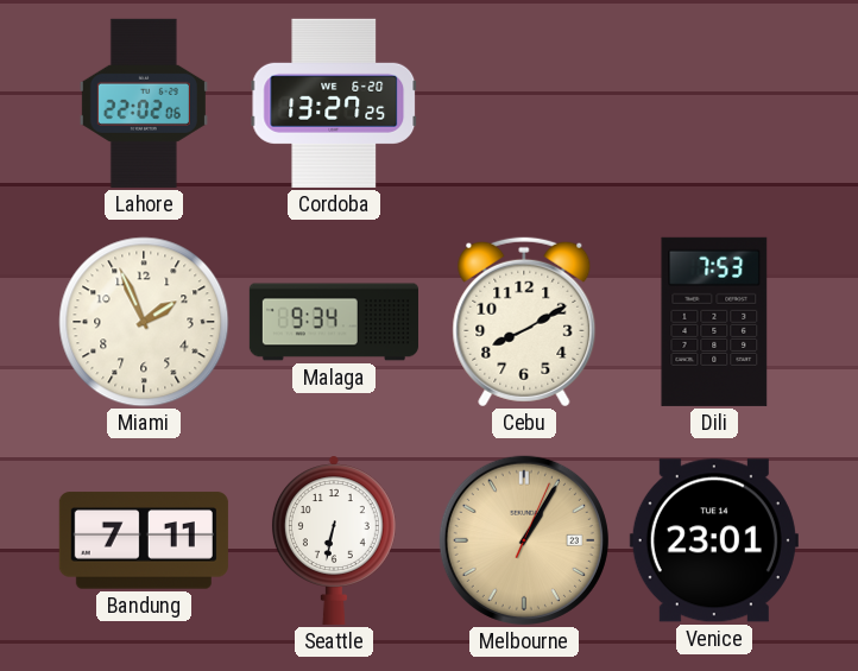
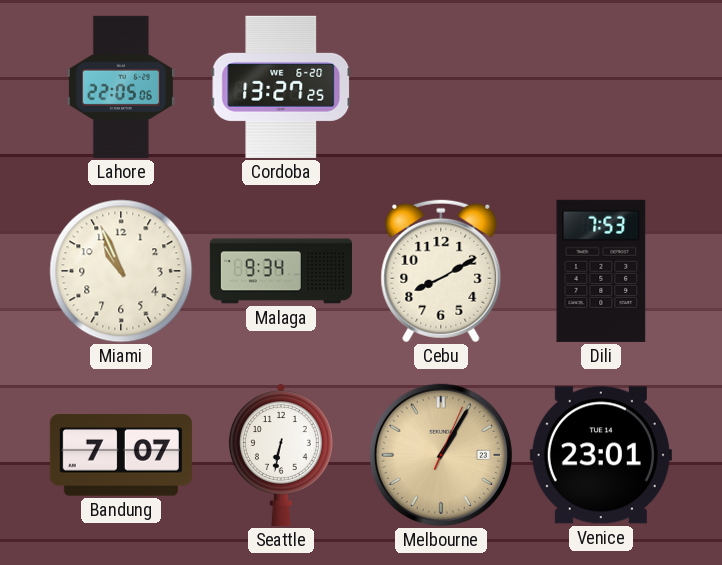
Lahore: 22:02 -> 22:05 (121, 87)
Miami: 1:56 -> 10:56 (121, 271)
Bandung: 7:11 -> 7:07 (121, 455)
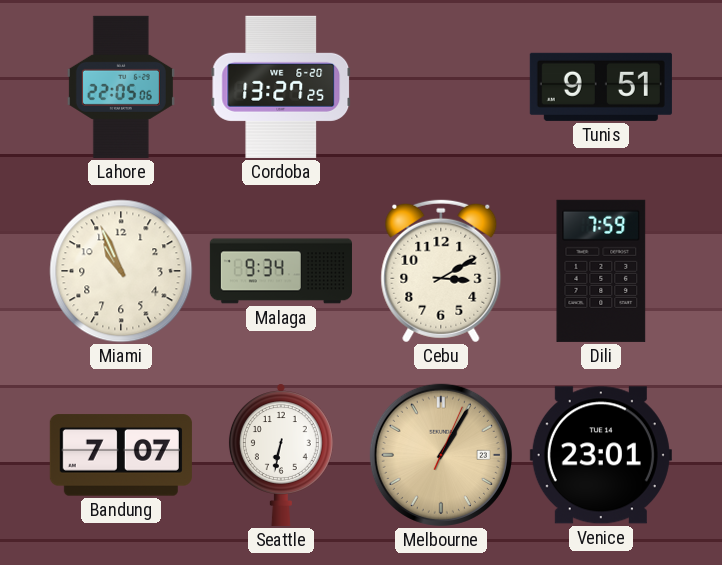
Tunis: none -> 9:51 (601, 87)
Cebu: 8:10 -> 3:10 (441, 271)
Dili: 7:53 -> 7:59 (601, 271)
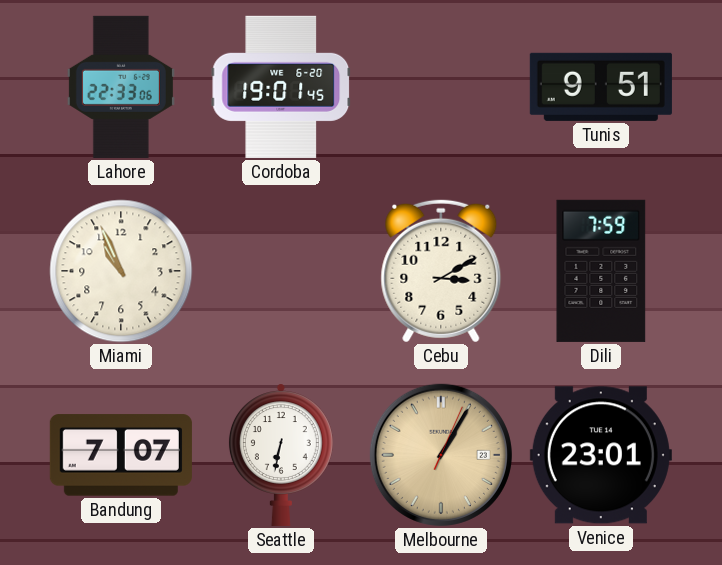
Lahore: 22:05 -> 22:33 (121, 87)
Cordoba: 13:27 -> 19:01 (281, 87)
Malaga: 9:34 -> none (281, 271)
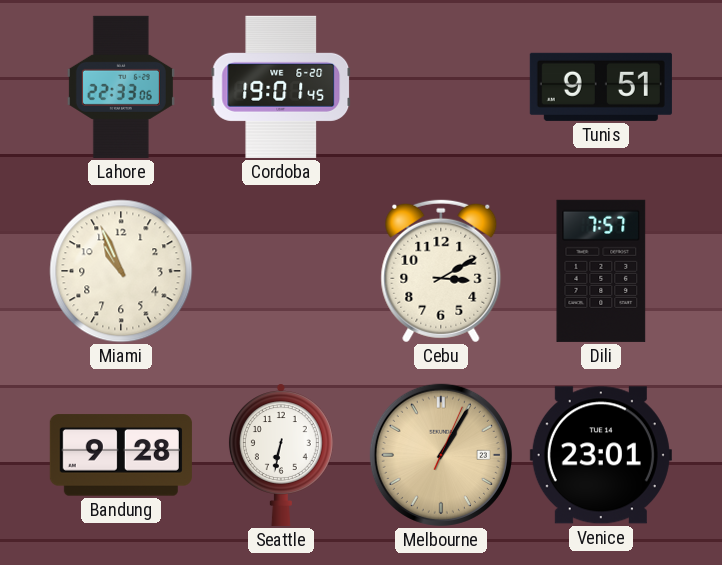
Dili: 7:59 -> 7:57 (601, 271)
Bandung: 7:07 -> 9:28 (121, 455)
